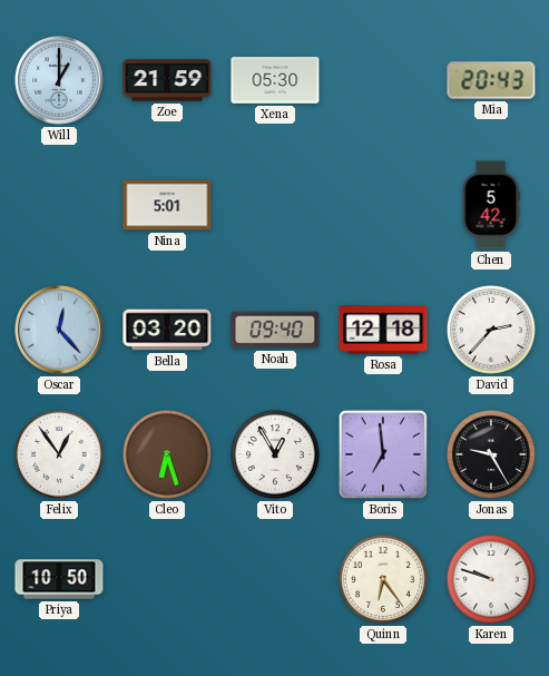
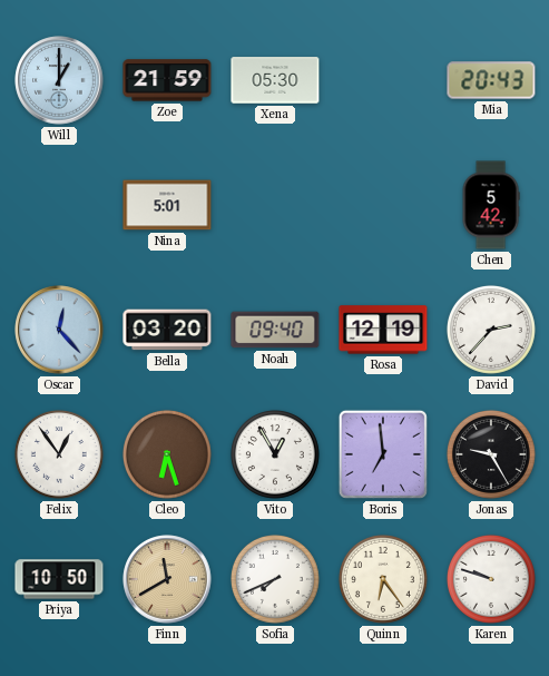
Rosa: 12:18 -> 12:19 (383, 330)
Finn: none -> 11:40 (167, 579)
Sofia: none -> 7:41 (275, 579)
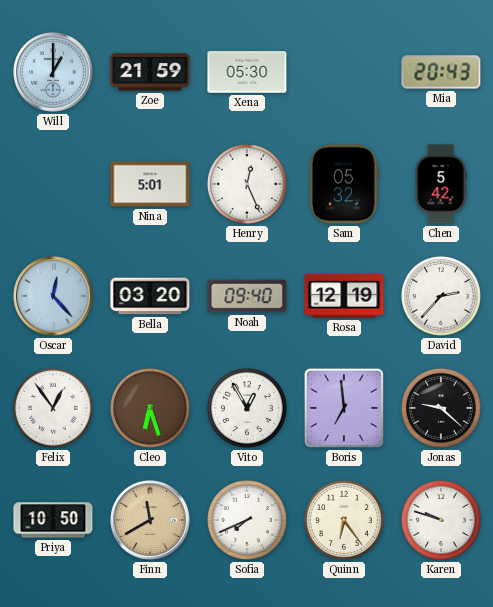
Henry: none -> 12:26 (247, 184)
Sam: none -> 05:32 (344, 184)
Jonas: 9:25 -> 9:22 (441, 408)
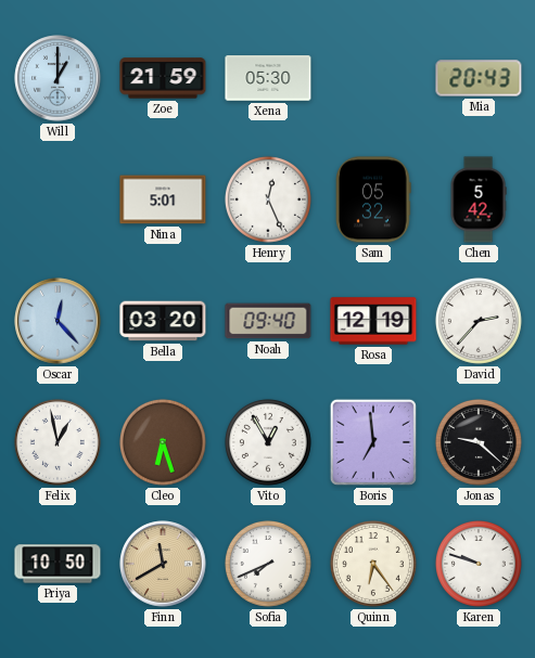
Felix: 12:54 -> 12:58 (58, 442)
